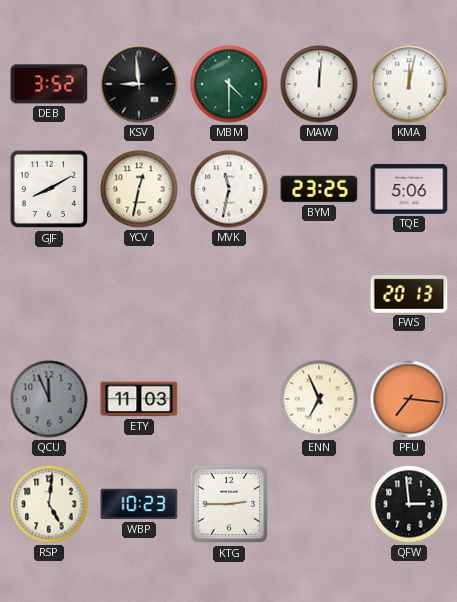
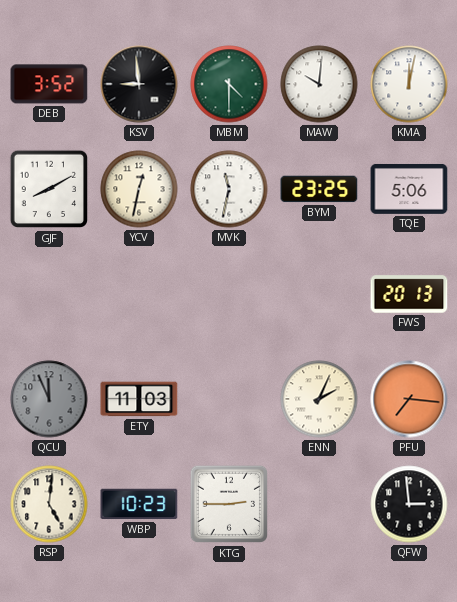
MAW: 12:01 -> 10:01 (319, 84)
ENN: 6:56 -> 2:04 (319, 399)
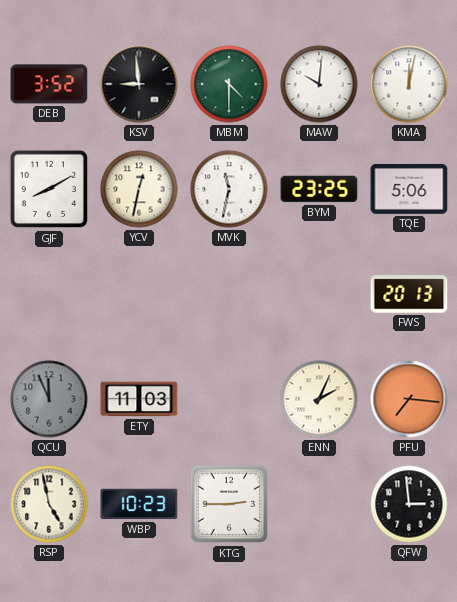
RSP: 5:01 -> 4:58 (49, 504)
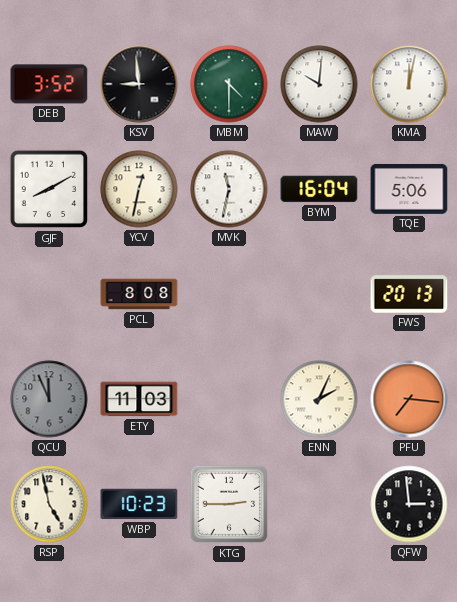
BYM: 23:25 -> 16:04 (319, 189)
PCL: none -> 8:08 (139, 294)
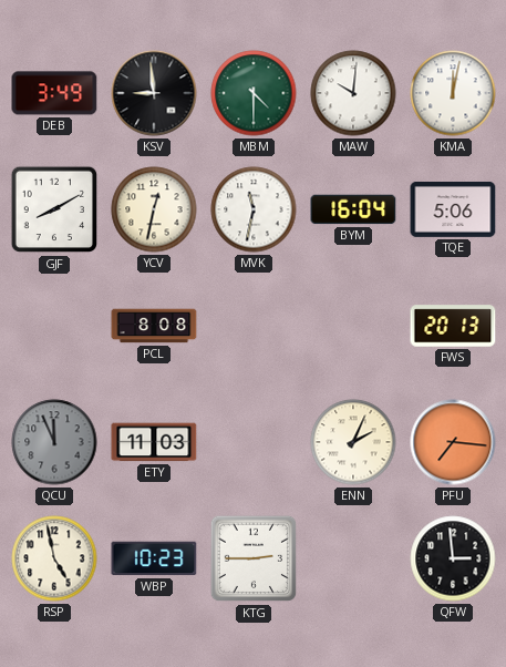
DEB: 3:52 -> 3:49 (54, 93)
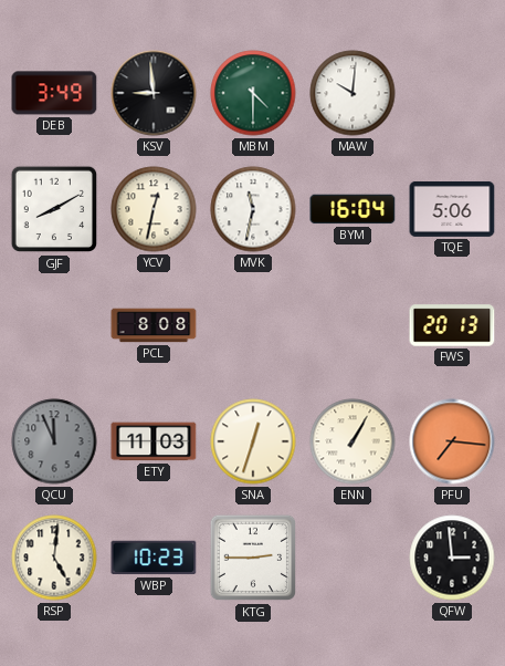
KMA: 12:02 -> none (453, 93)
SNA: none -> 12:33 (253, 441)
ENN: 2:04 -> 1:05 (353, 441)
RSP: 4:58 -> 5:01 (54, 558)
